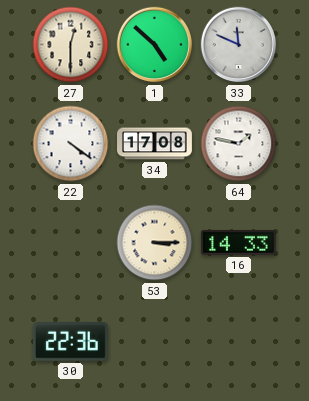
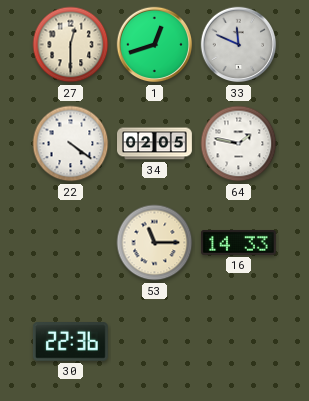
1: 4:52 -> 12:42 (155, 45)
34: 17:08 -> 02:05 (155, 144)
53: 3:15 -> 11:15 (155, 243)
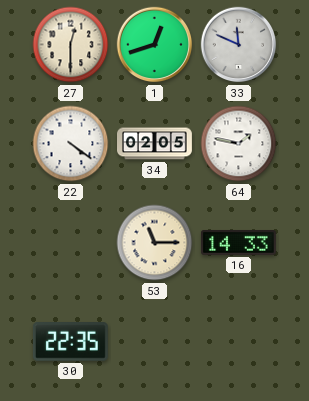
30: 22:36 -> 22:35 (70, 342)
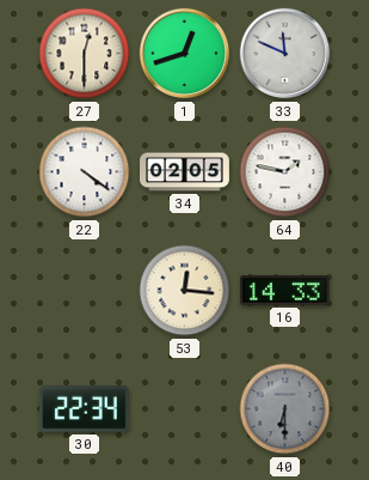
53: 11:15 -> 12:16 (185, 291)
30: 22:35 -> 22:34 (84, 409)
40: none -> 6:30 (285, 409)
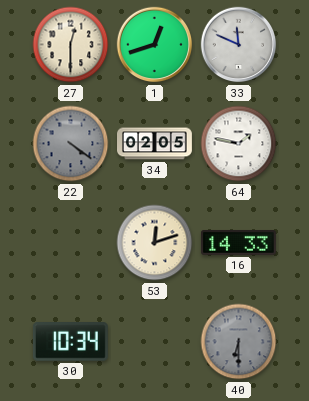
22 dial: white -> grey (71, 144)
53: 12:16 -> 12:12 (155, 243)
30: 22:34 -> 10:34 (70, 342)
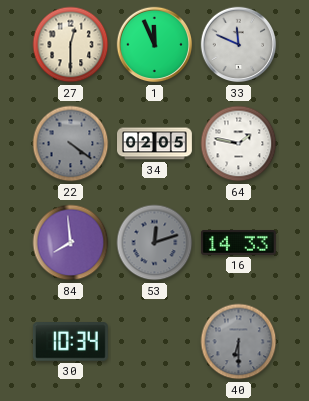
1: 12:42 -> 11:56 (155, 45)
84: none -> 7:59 (71, 243)
53 dial: cream -> grey (155, 243)
